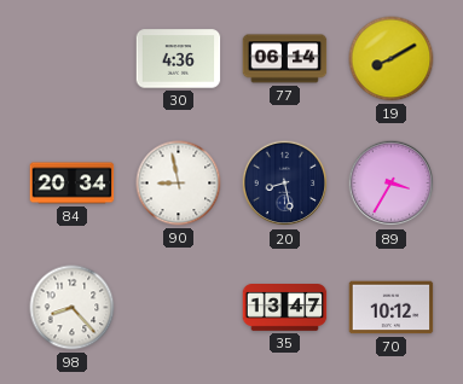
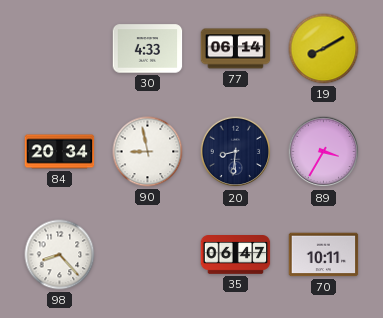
30: 4:36 -> 4:33 (148, 49)
20: 8:28 -> 8:31 (236, 152)
35: 13:47 -> 06:47 (236, 255)
70: 10:12 -> 10:11 (324, 255)
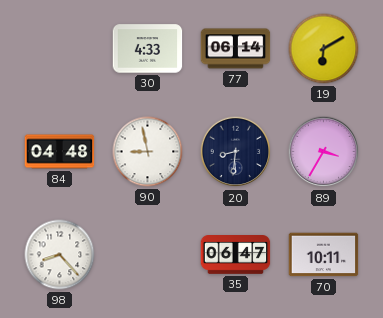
19: 8:10 -> 6:10 (324, 49)
84: 20:34 -> 04:48 (60, 152)
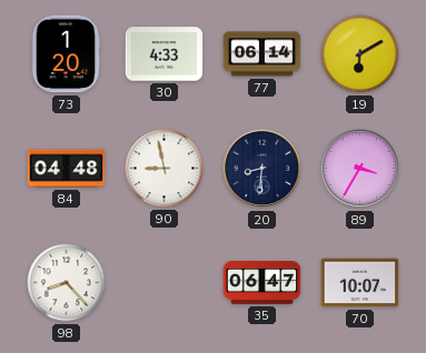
73: none -> 1:20 (66, 54)
70: 10:11 -> 10:07 (360, 283)
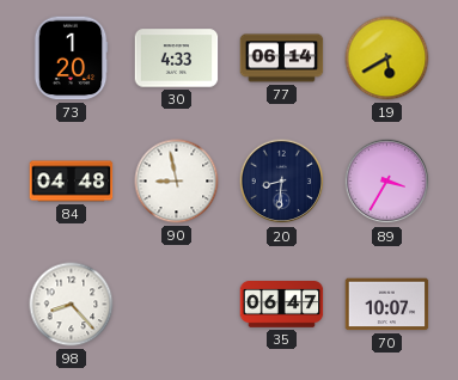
19: 6:10 -> 5:40 (387, 59)
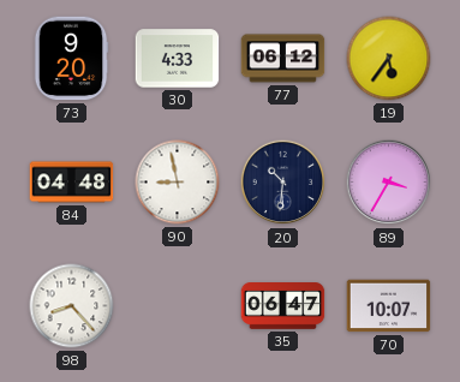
73: 1:20 -> 9:20 (71, 59)
77: 06:14 -> 06:12 (283, 59)
19: 5:40 -> 5:36 (389, 59)
20: 8:31 -> 10:31 (283, 183)
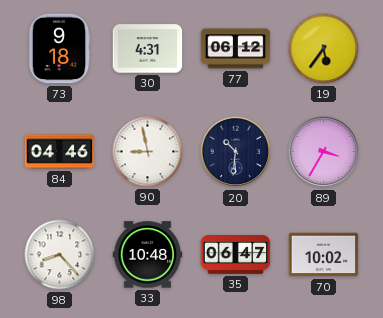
73: 9:20 -> 9:18 (59, 49)
30: 4:33 -> 4:31 (148, 49)
84: 04:48 -> 04:46 (60, 152)
33: none -> 10:48 (148, 255)
70: 10:07 -> 10:02 (324, 255)
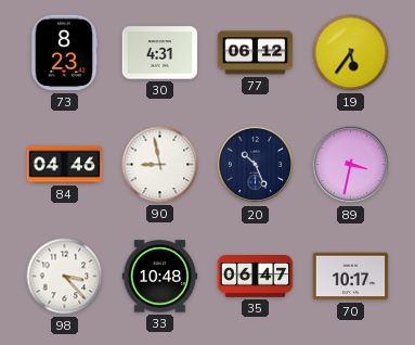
73: 9:18 -> 8:23 (64, 53)
20: 10:31 -> 10:26 (256, 165)
89: 3:35 -> 3:32 (351, 165)
98: 8:23 -> 3:23 (65, 277)
70: 10:02 -> 10:17 (351, 277)
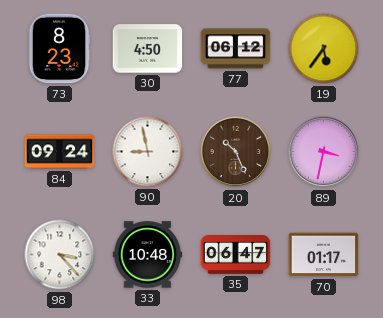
30: 4:31 -> 4:50 (148, 49)
84: 04:46 -> 09:24 (60, 152)
20 dial: navy -> brown (236, 152)
70: 10:17 -> 01:17 (324, 255)
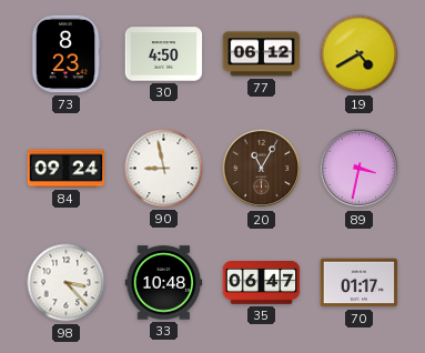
19: 5:36 -> 4:40 (360, 54)
20: 10:26 -> 11:05 (262, 169)
